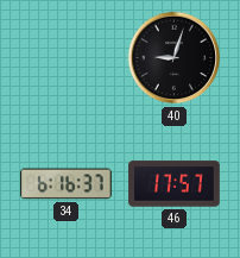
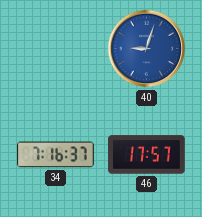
40 dial: black -> blue (147, 49)
34: 6:16 -> 7:16 (56, 155)
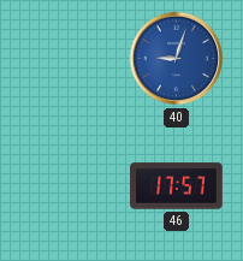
34: 7:16 -> none (56, 155)
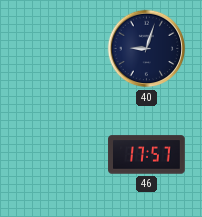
40 dial: blue -> navy (147, 49)
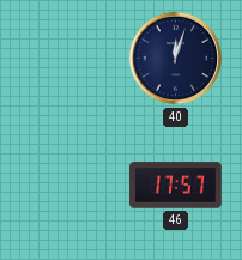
40: 9:03 -> 12:03 (176, 59)
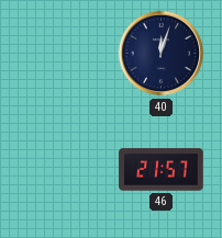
46: 17:57 -> 21:57 (162, 170)
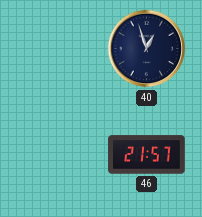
40: 12:03 -> 12:57 (147, 49)
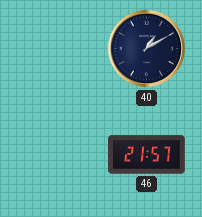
40: 12:57 -> 1:10 (147, 49)
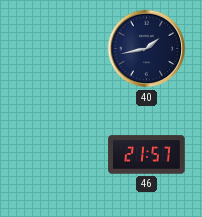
40: 1:10 -> 1:43 (147, 49)
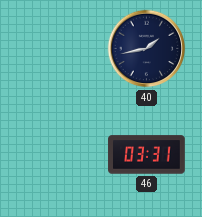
46: 21:57 -> 03:31 (147, 155)
